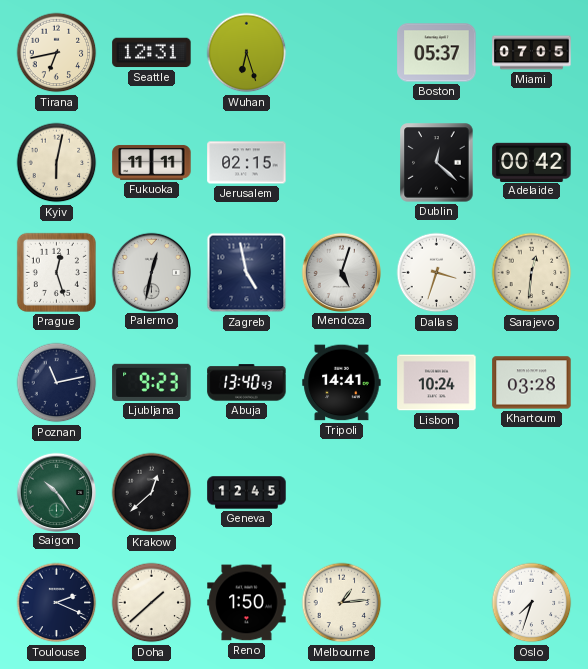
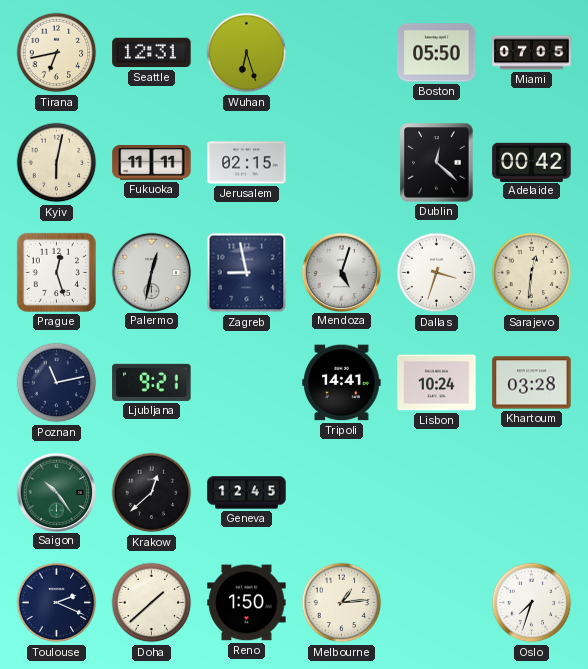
Boston: 05:37 -> 05:50 (437, 53)
Zagreb: 4:58 -> 8:58 (247, 273)
Ljubljana: 9:23 -> 9:21 (152, 382)
Abuja: 13:40 -> none (247, 383)
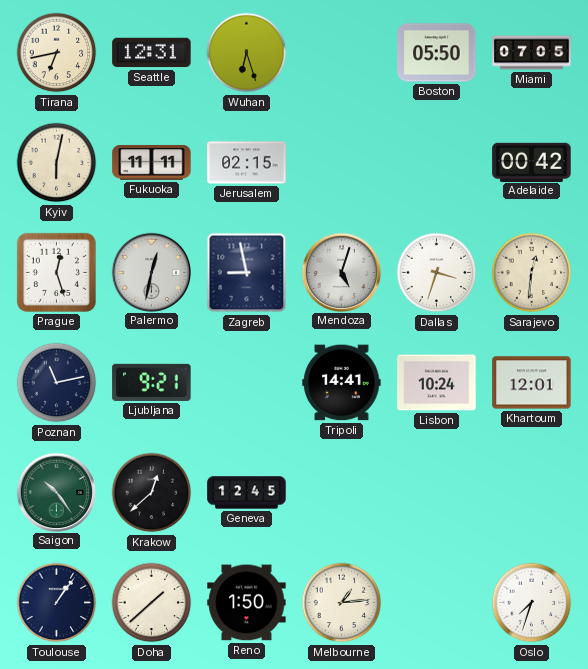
Dublin: 12:22 -> none (437, 163)
Khartoum: 03:28 -> 12:01 (532, 383)
Toulouse: 2:19 -> 1:06 (57, 603)
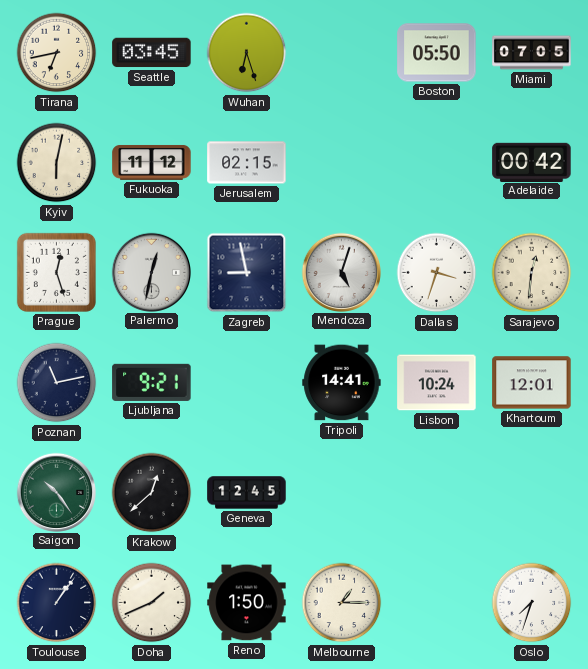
Seattle: 12:31 -> 03:45 (152, 53)
Fukuoka: 11:11 -> 11:12 (152, 162)
Doha: 1:38 -> 1:41 (152, 603)
Melbourne: 1:14 -> 1:15 (342, 603)
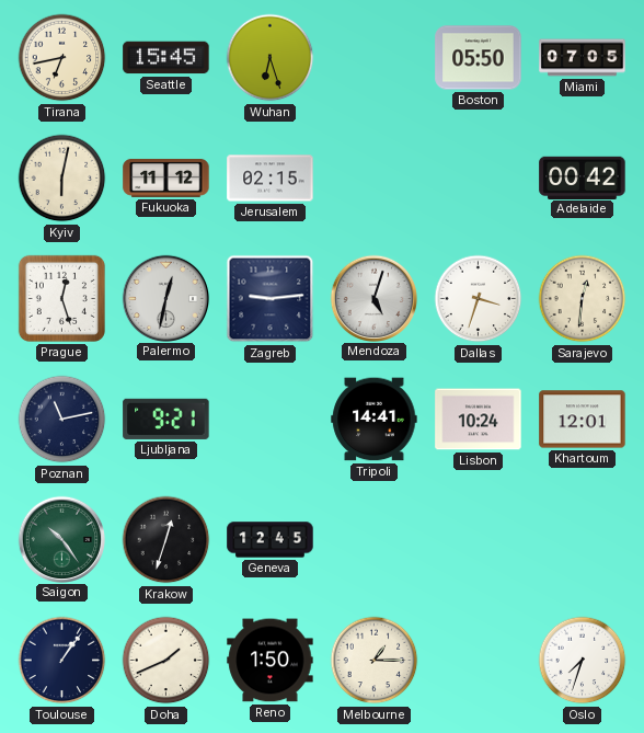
Seattle: 03:45 -> 15:45 (166, 58)
Zagreb: 8:58 -> 9:14 (271, 299)
Krakow: 12:38 -> 12:33 (166, 540)
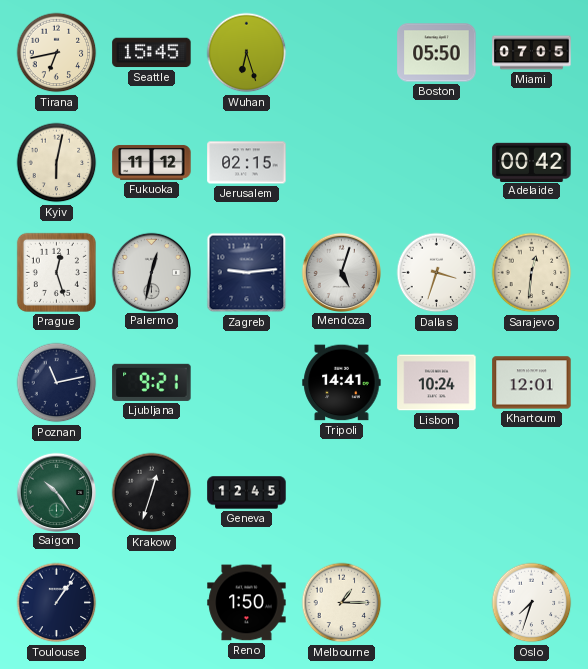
Doha: 1:41 -> none (166, 661)
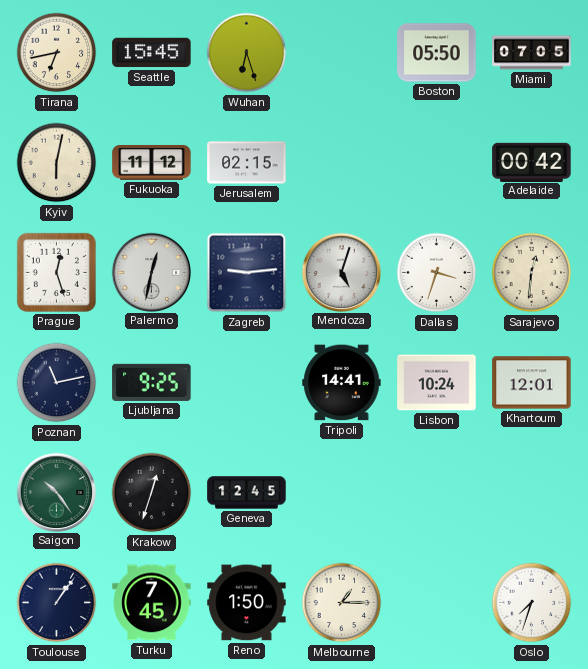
Ljubljana: 9:21 -> 9:25 (152, 382)
Turku: none -> 7:45 (152, 603)
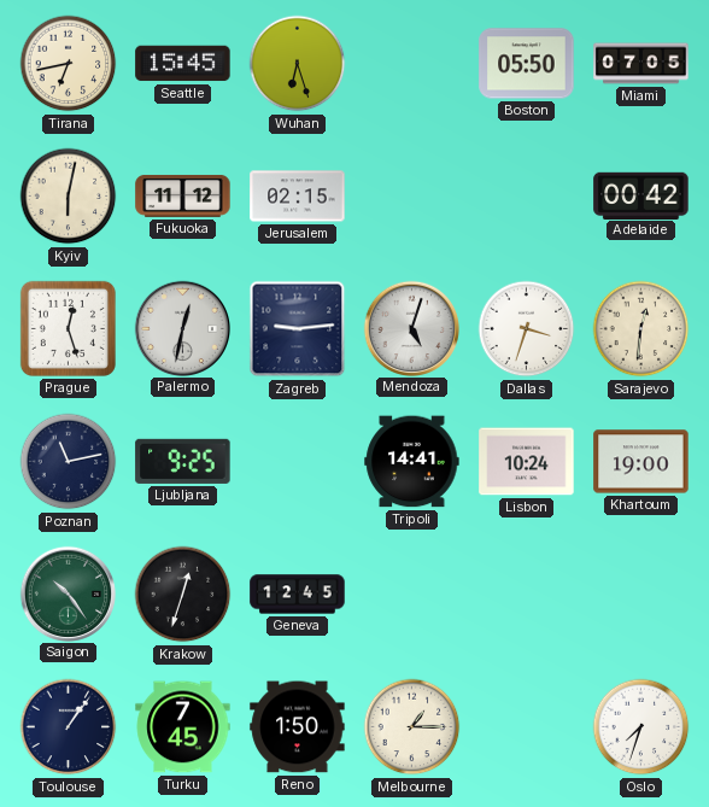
Khartoum: 12:01 -> 19:00 (641, 462)
